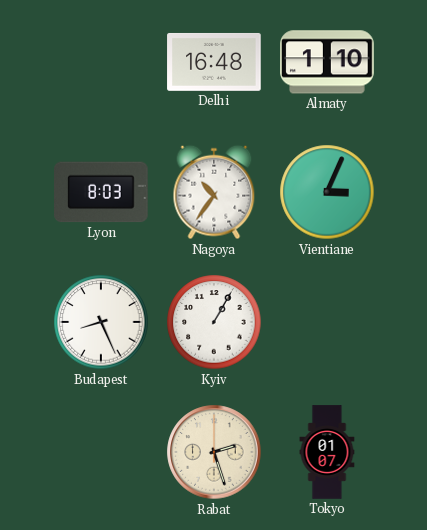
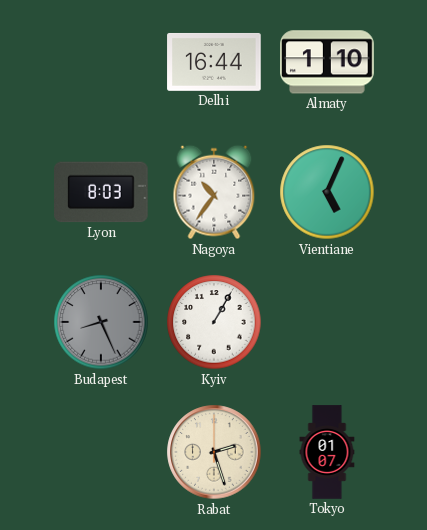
Delhi: 16:48 -> 16:44 (214, 62)
Vientiane: 3:04 -> 5:04 (327, 192)
Budapest dial: white -> grey (101, 322)
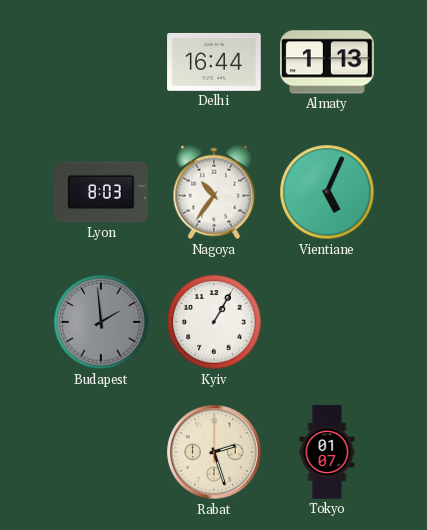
Almaty: 1:10 -> 1:13 (327, 62)
Budapest: 8:26 -> 1:59 (101, 322)
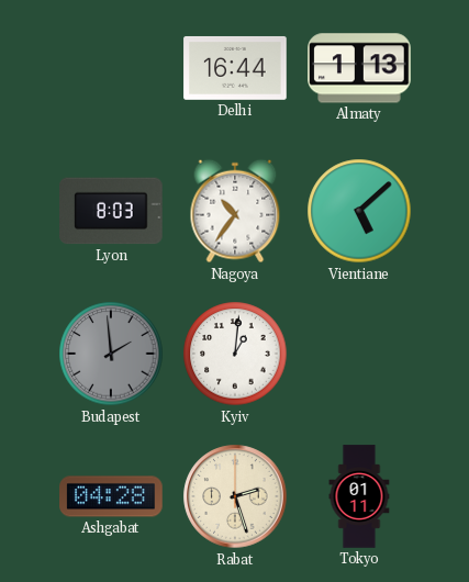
Vientiane: 5:04 -> 5:08 (359, 211)
Kyiv: 1:05 -> 1:01 (235, 354)
Ashgabat: none -> 04:28 (111, 496)
Tokyo: 01:07 -> 01:11 (359, 496)
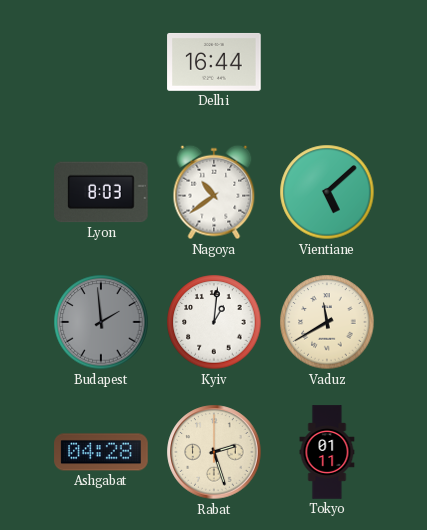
Almaty: 1:13 -> none (359, 68)
Nagoya: 10:36 -> 10:39 (214, 192)
Vaduz: none -> 11:40 (327, 322)
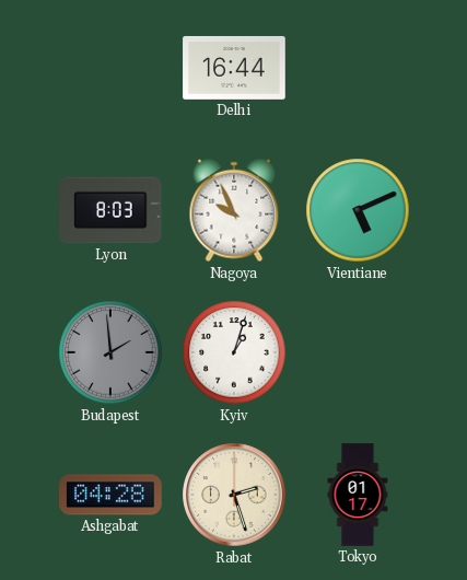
Nagoya: 10:39 -> 9:56 (234, 210)
Vientiane: 5:08 -> 5:11 (358, 210)
Kyiv: 1:01 -> 1:03 (234, 352)
Vaduz: 11:40 -> none (327, 322)
Tokyo: 01:11 -> 01:17 (358, 495)
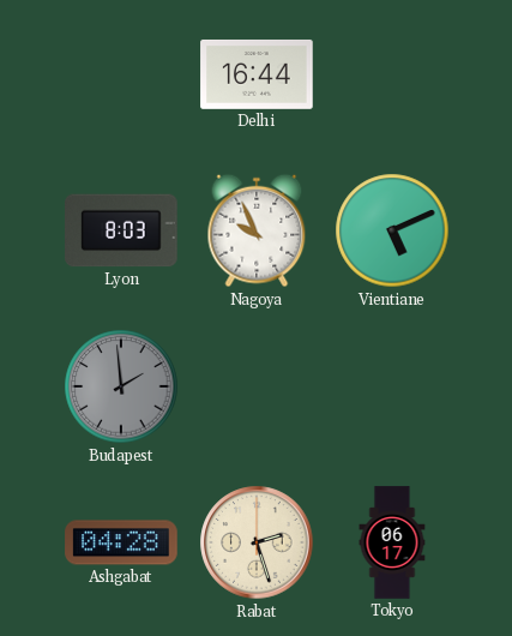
Kyiv: 1:03 -> none (234, 352)
Tokyo: 01:17 -> 06:17 (392, 542)
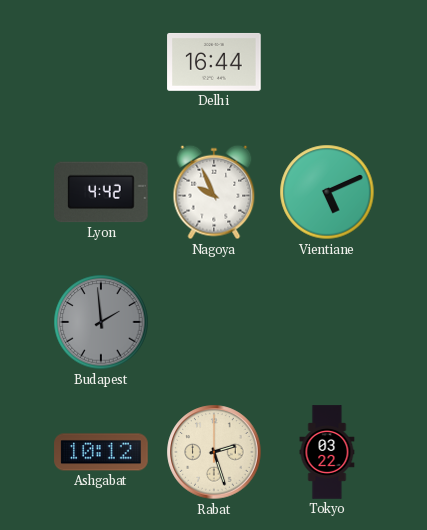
Lyon: 8:03 -> 4:42 (101, 192)
Ashgabat: 04:28 -> 10:12 (101, 452)
Tokyo: 06:17 -> 03:22 (327, 452)
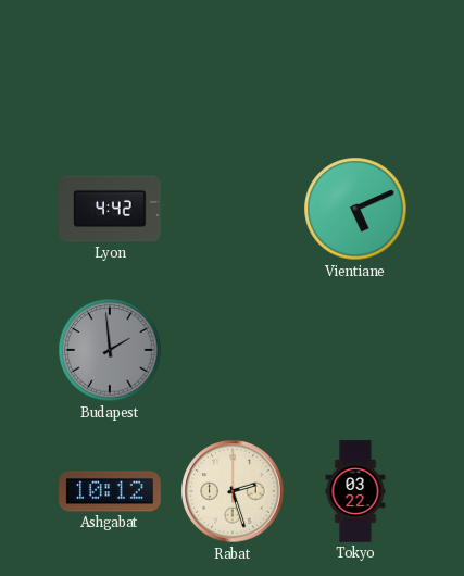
Delhi: 16:44 -> none (214, 62)
Nagoya: 9:56 -> none (214, 192)
